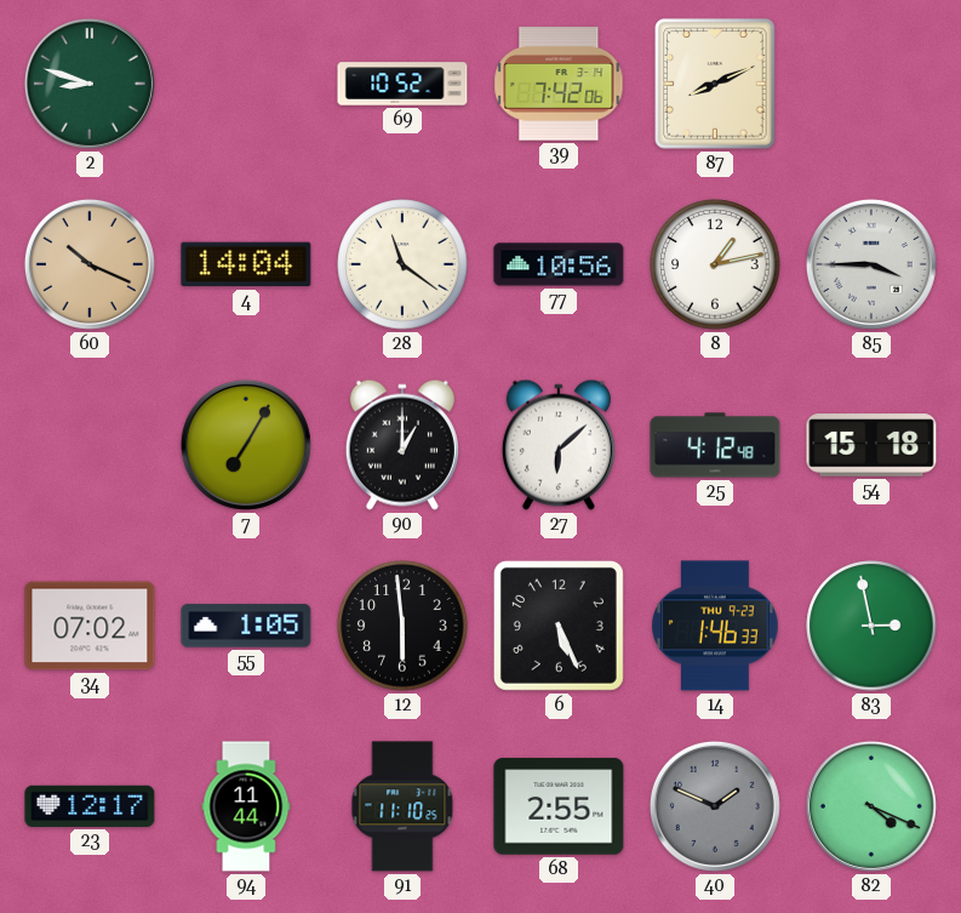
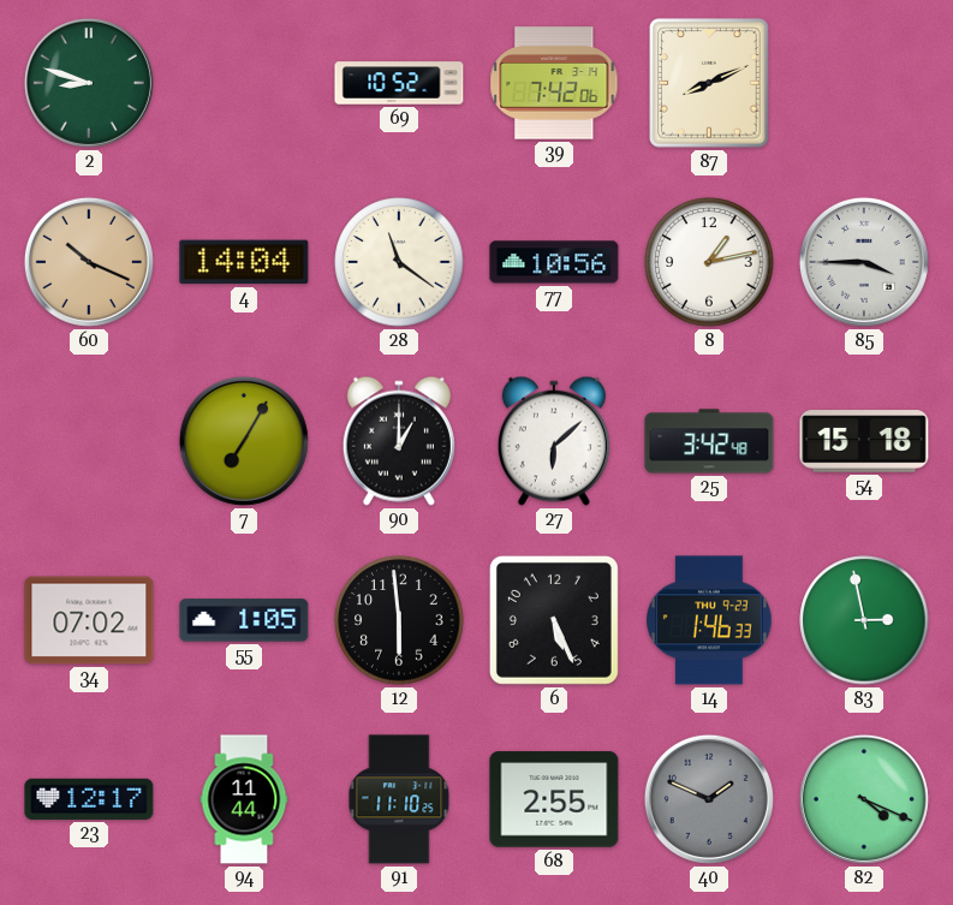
25: 4:12 -> 3:42 (709, 441)
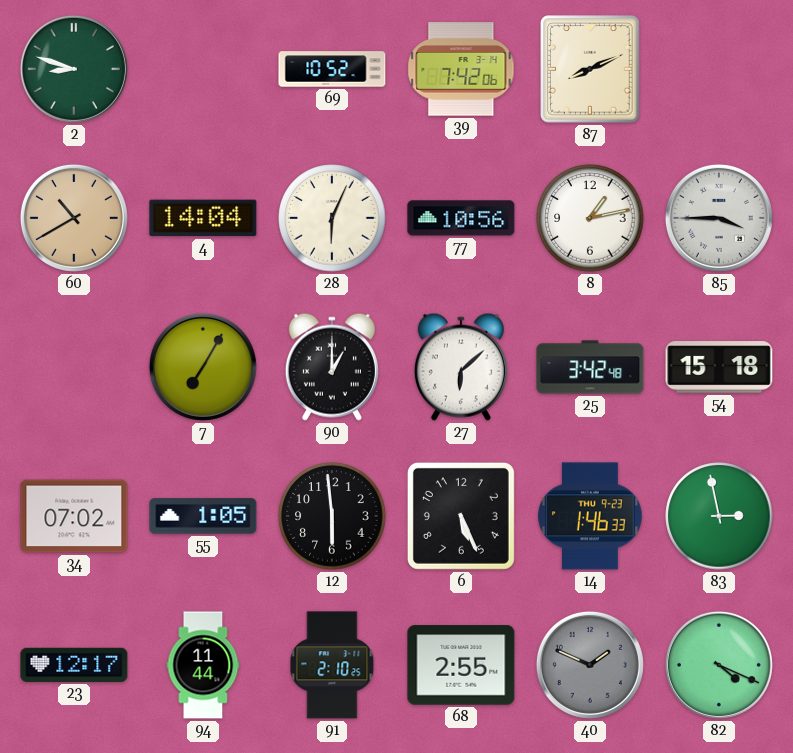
60: 10:19 -> 10:40 (74, 218)
28: 11:21 -> 6:04 (332, 218)
91: 11:10 -> 2:10 (332, 665)
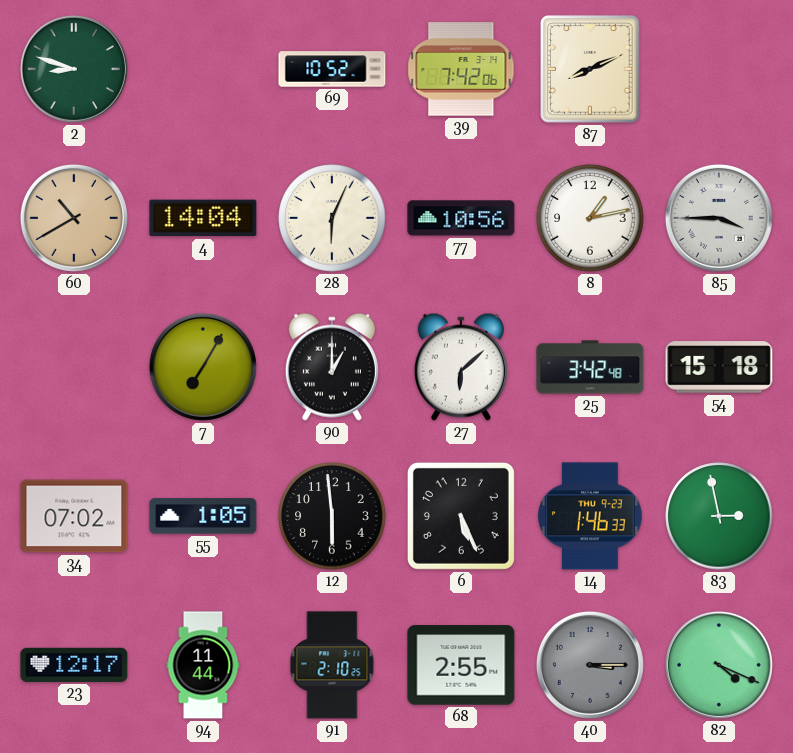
40: 1:49 -> 3:15 (590, 665)
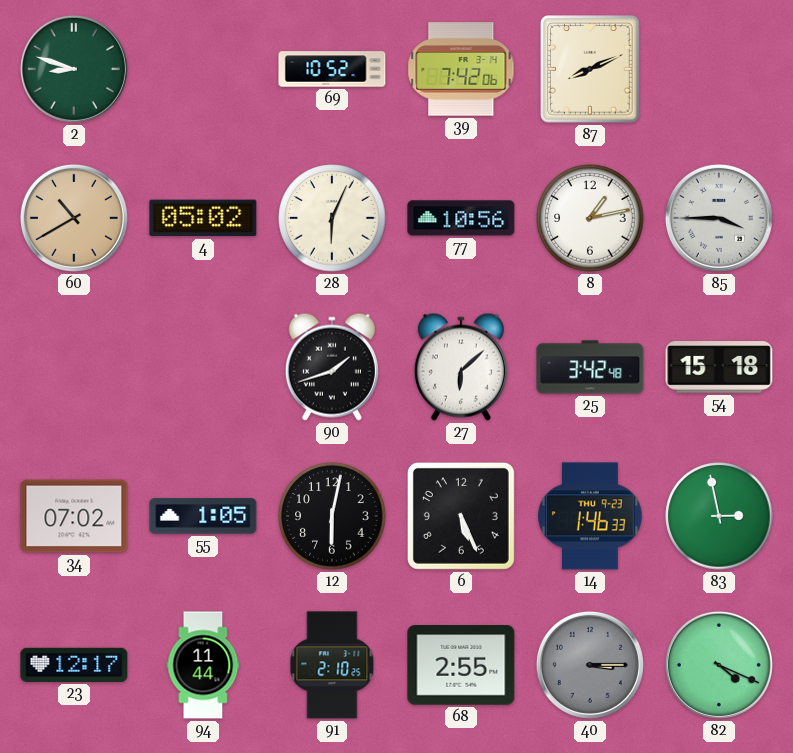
4: 14:04 -> 05:02 (203, 218)
7: 7:05 -> none (203, 367)
90: 1:00 -> 1:42 (332, 367)
12: 5:59 -> 6:02 (332, 516)
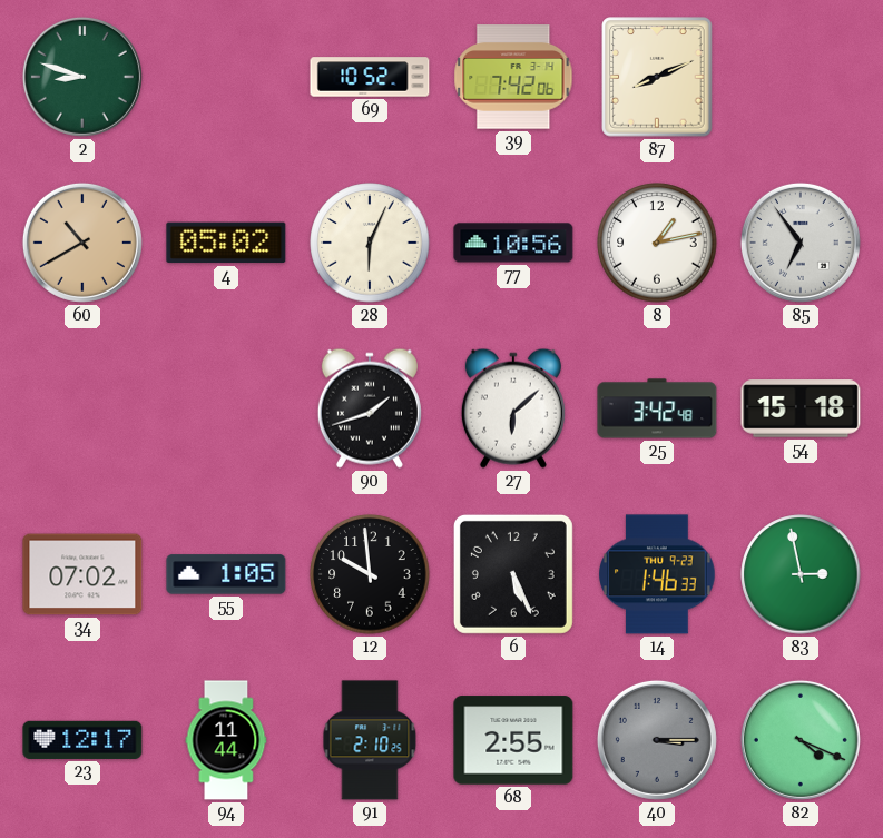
85: 3:45 -> 6:54 (801, 243)
12: 6:02 -> 9:59 (370, 574)
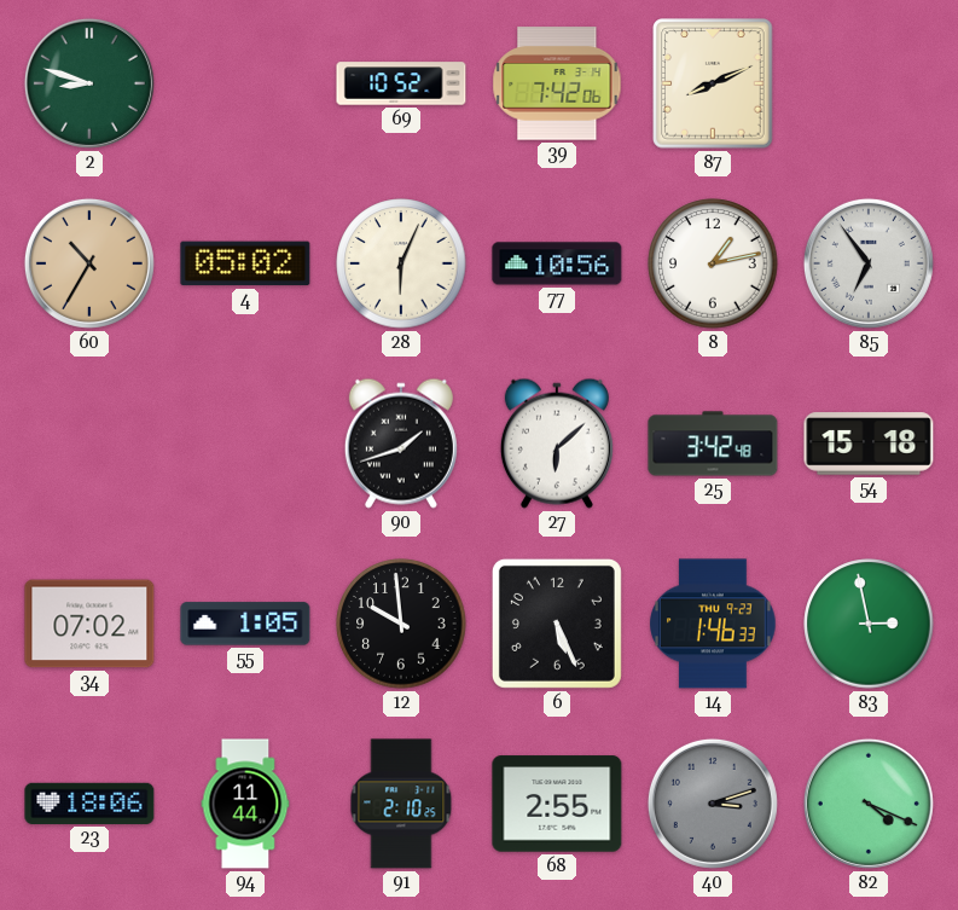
60: 10:40 -> 10:35 (89, 263)
23: 12:17 -> 18:06 (89, 804)
40: 3:15 -> 3:12 (713, 804)
